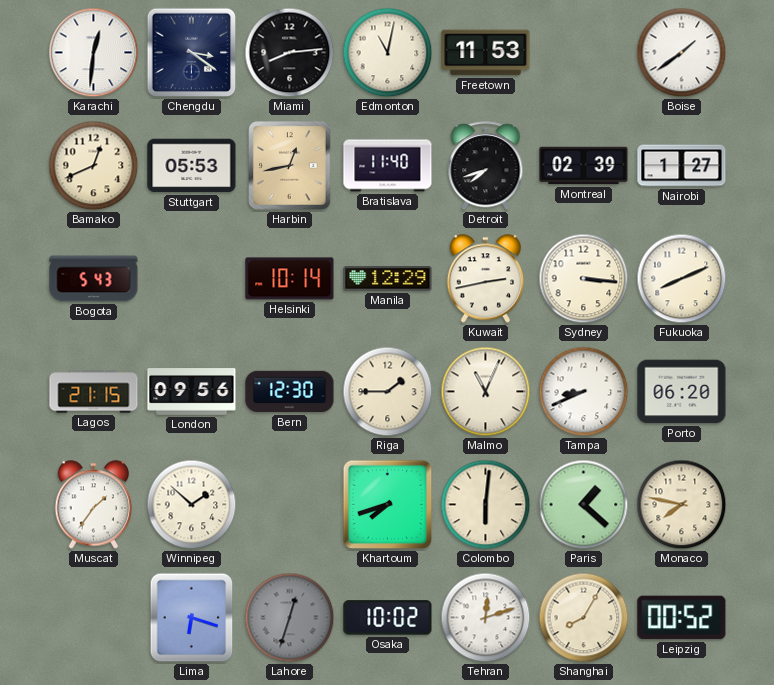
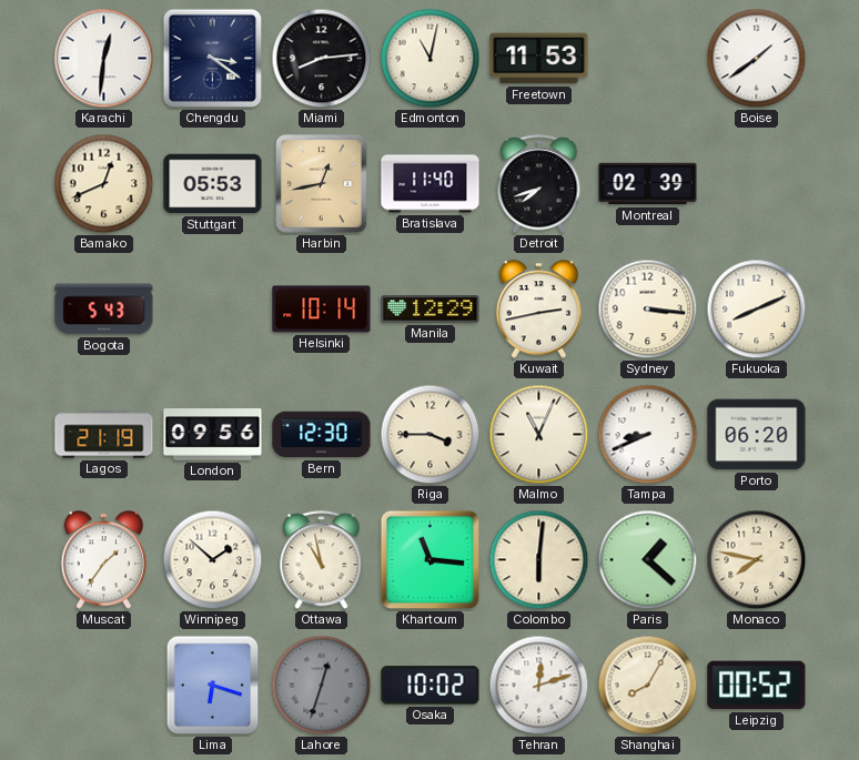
Nairobi: 1:27 -> none (682, 166)
Lagos: 21:15 -> 21:19 (104, 435)
Riga: 1:45 -> 3:45 (431, 435)
Ottawa: none -> 10:58 (322, 560)
Khartoum: 7:42 -> 11:16 (431, 560)
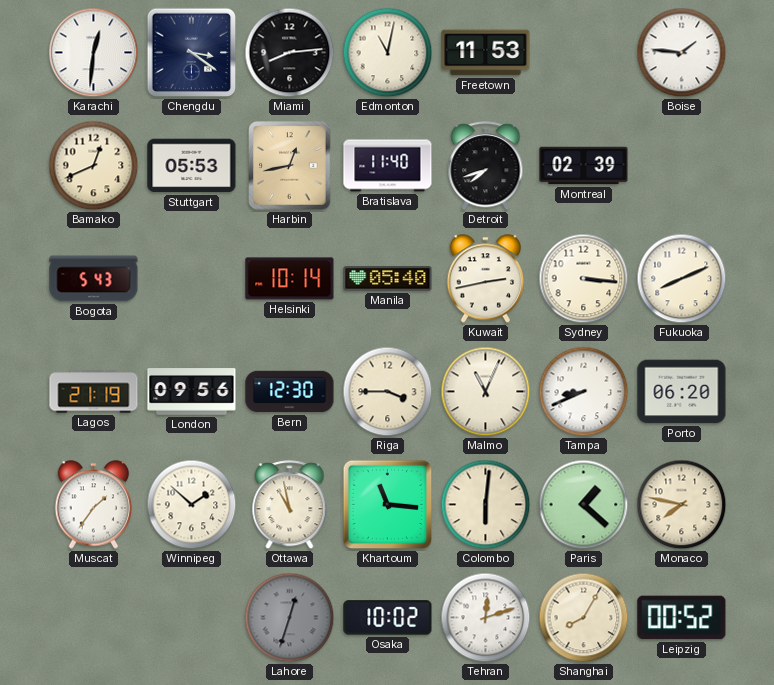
Boise: 1:39 -> 1:46 (682, 53)
Manila: 12:29 -> 05:40 (388, 279)
Lima: 6:18 -> none (213, 686)
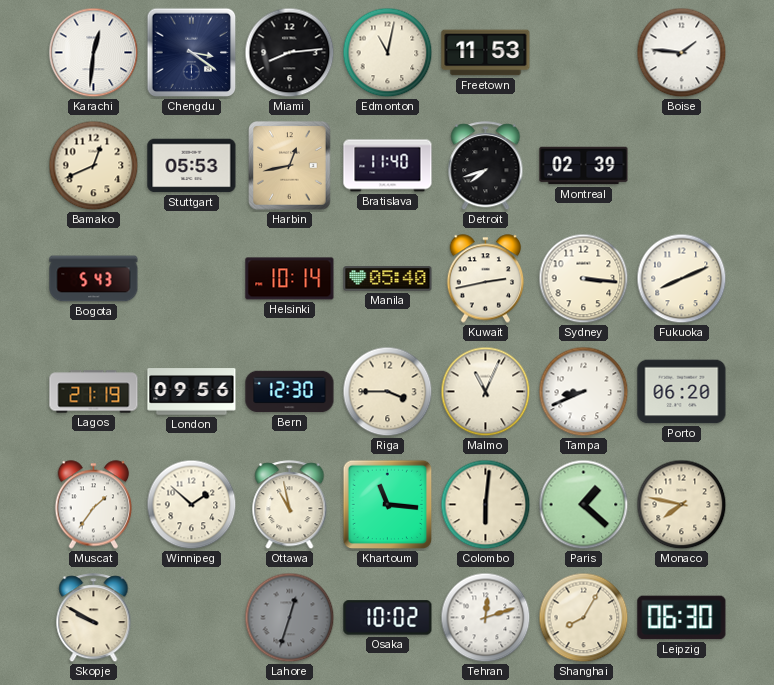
Skopje: none -> 9:50 (94, 618)
Leipzig: 00:52 -> 06:30 (682, 618)
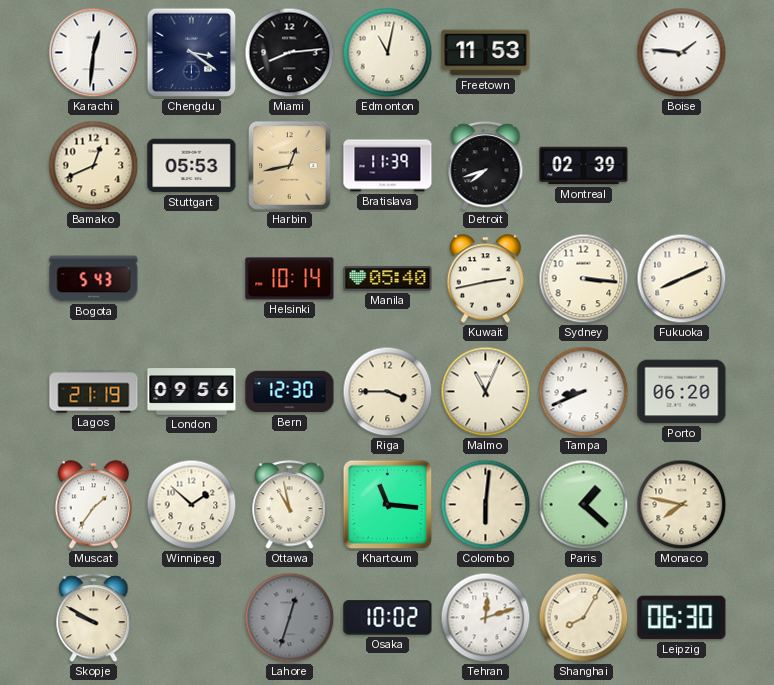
Bratislava: 11:40 -> 11:39 (388, 166)
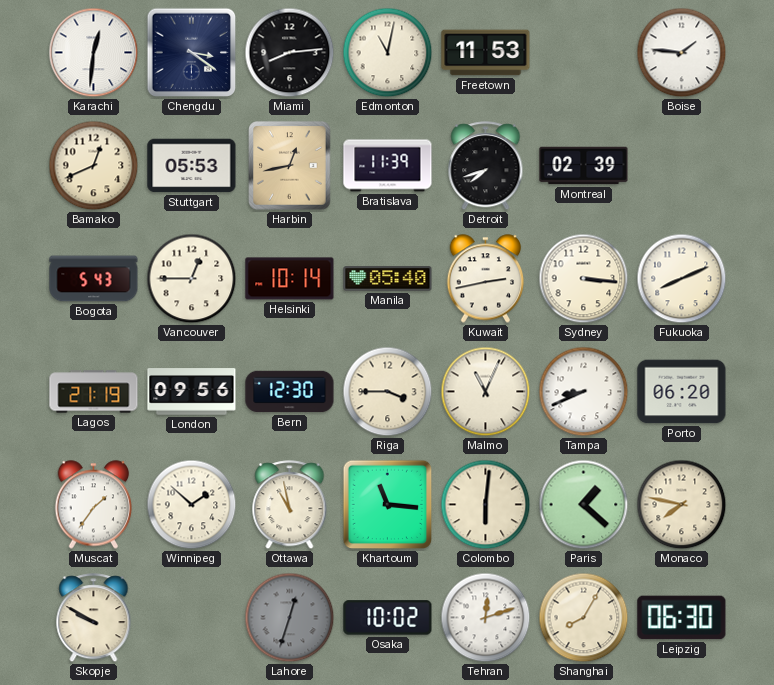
Vancouver: none -> 12:45 (192, 279)
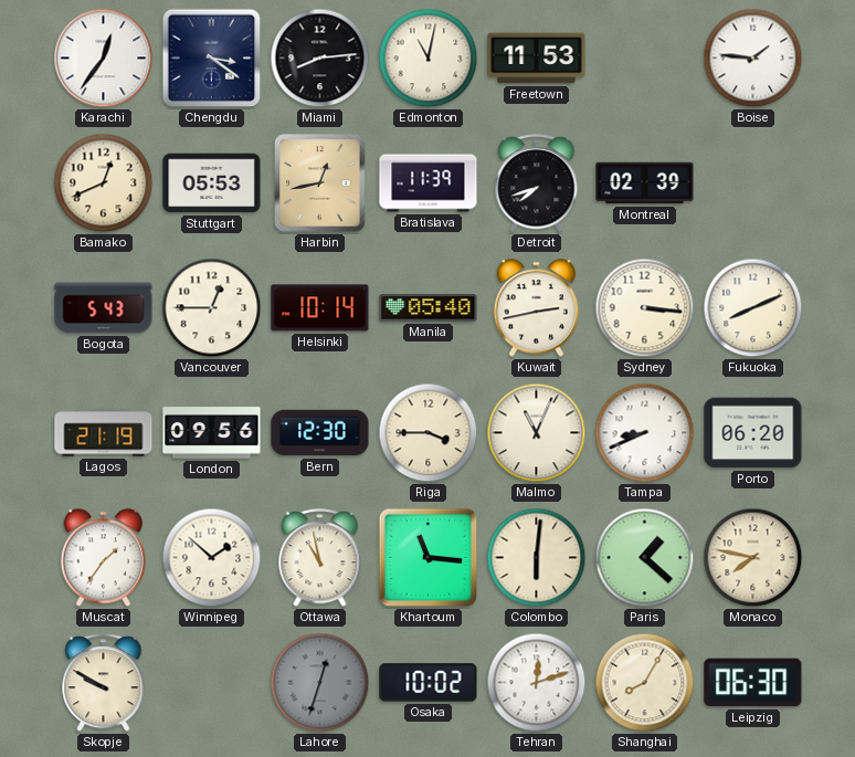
Karachi: 12:31 -> 12:36 (104, 59)
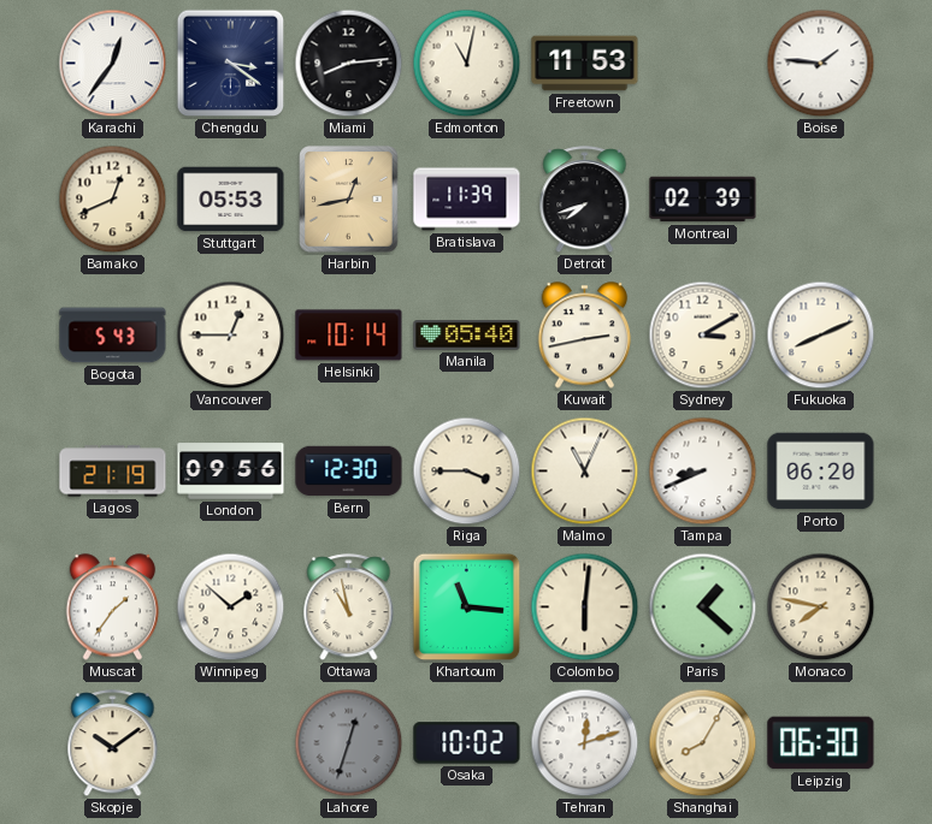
Sydney: 3:16 -> 3:10 (703, 336)
Skopje: 9:50 -> 10:09 (113, 743)
